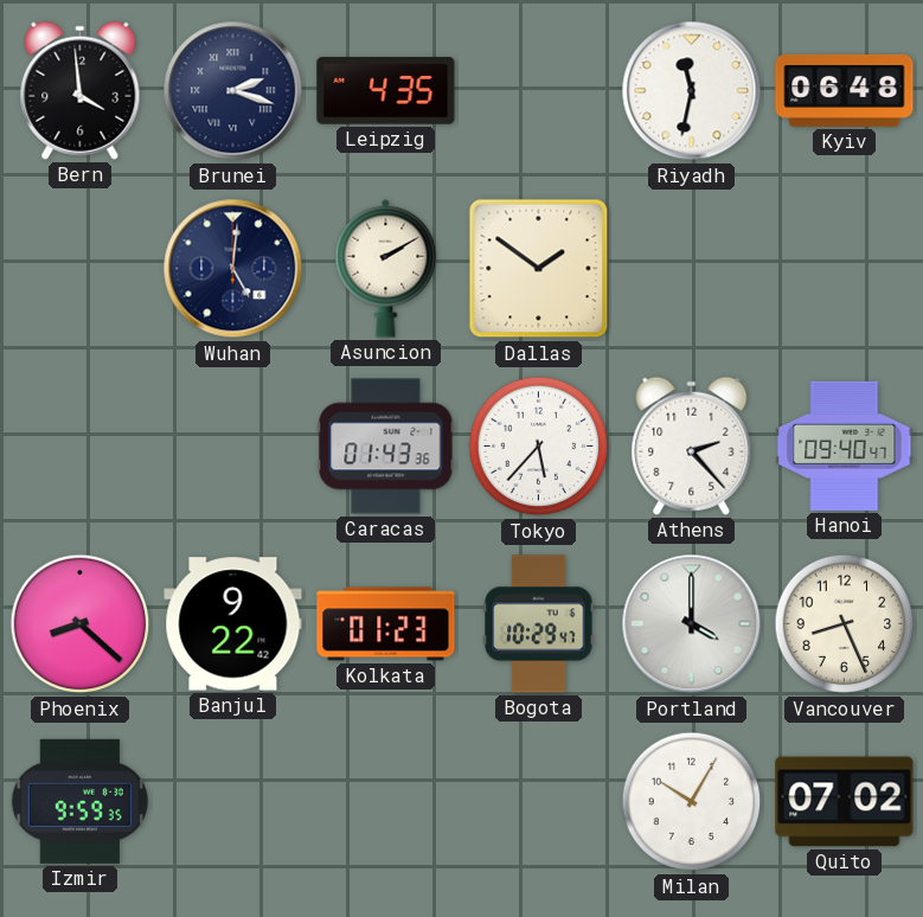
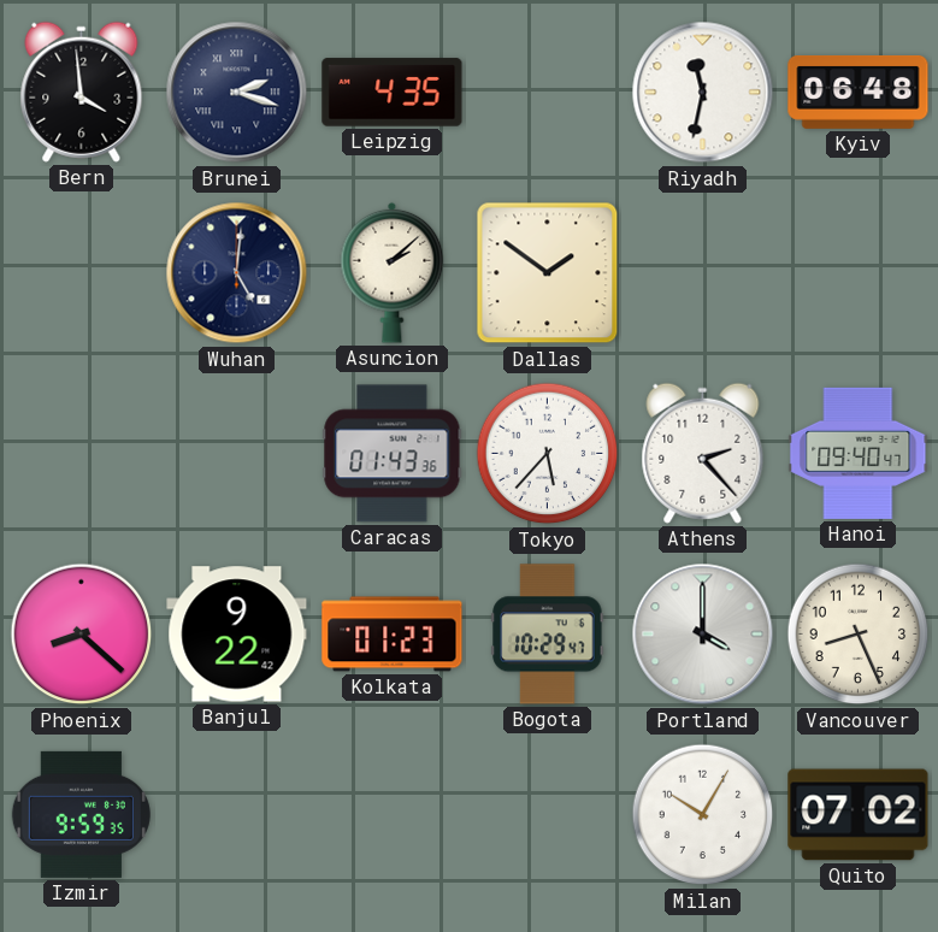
Asuncion: 2:10 -> 2:08 (393, 272)
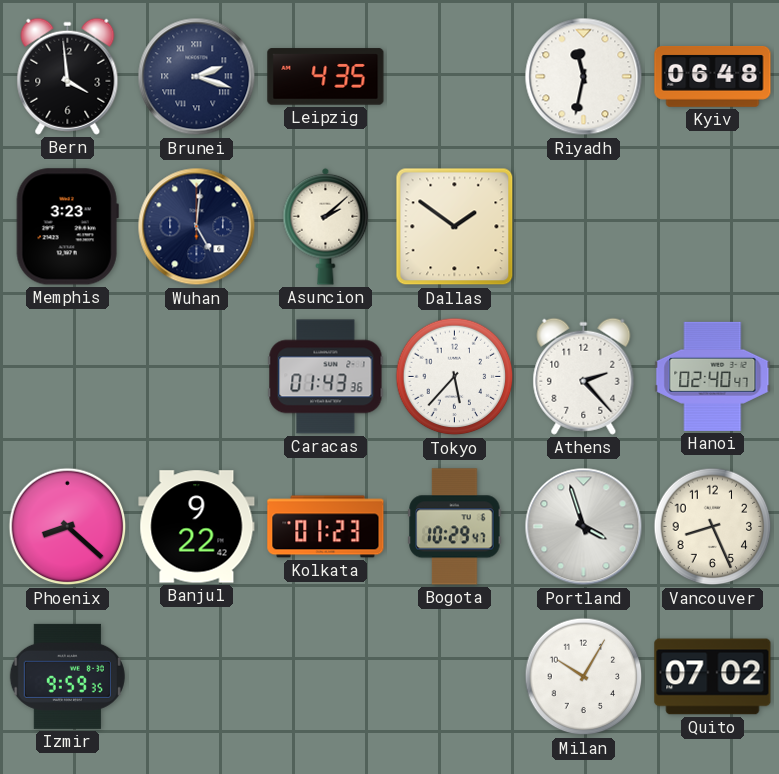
Memphis: none -> 3:23 (67, 227)
Hanoi: 09:40 -> 02:40 (713, 376)
Portland: 4:00 -> 3:57 (584, 527)
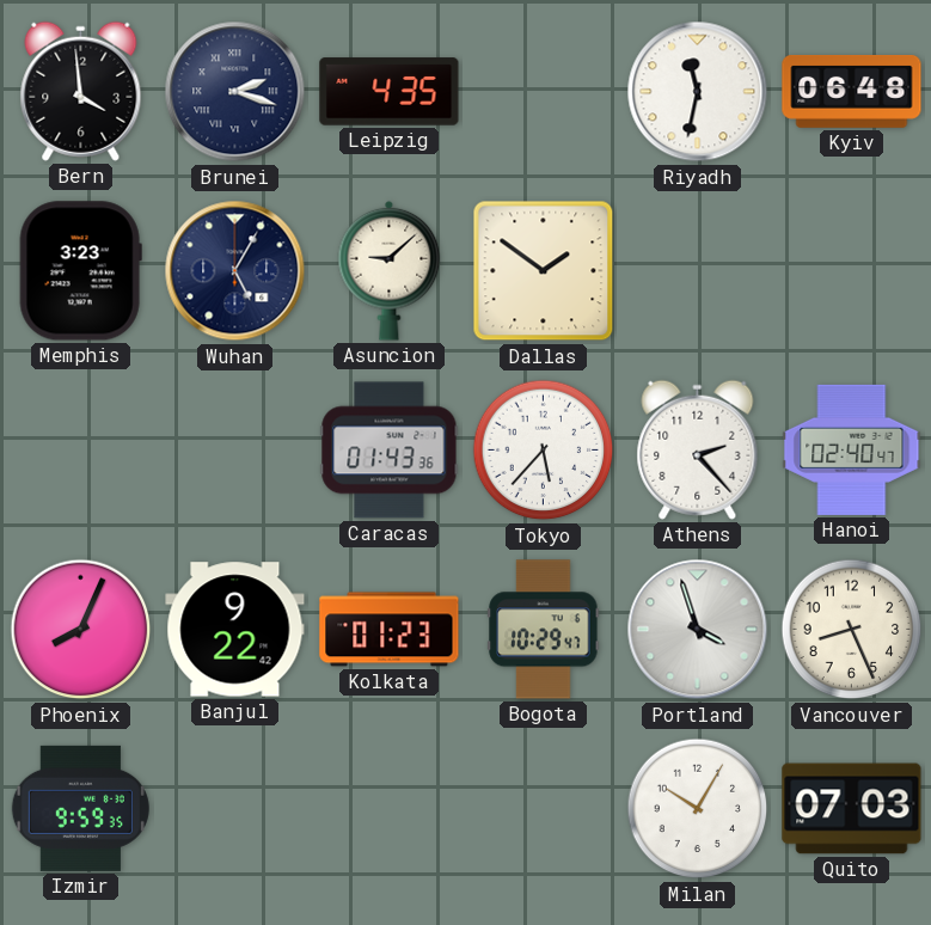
Wuhan: 5:01 -> 5:05 (235, 271)
Asuncion: 2:08 -> 9:08 (390, 270)
Phoenix: 8:22 -> 8:04 (81, 630)
Quito: 07:02 -> 07:03 (852, 809)
